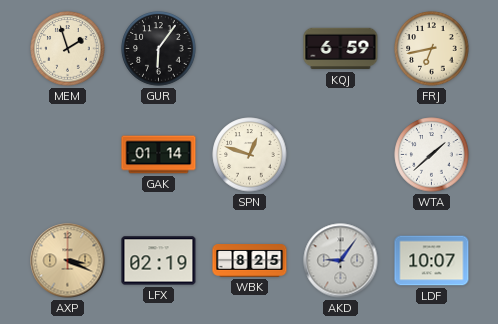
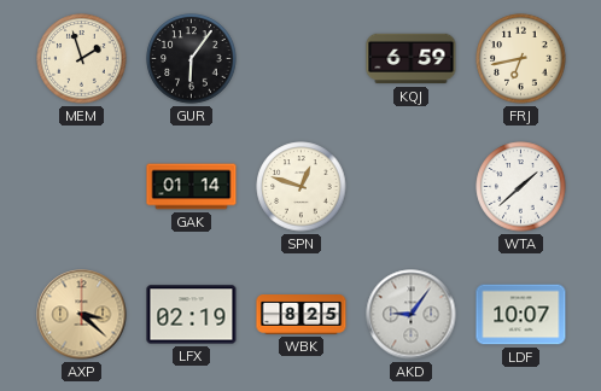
AXP: 3:19 -> 3:22 (82, 315)
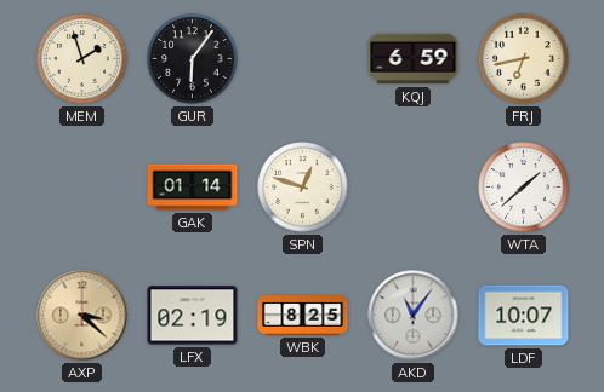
AKD: 9:06 -> 11:06 (414, 316)
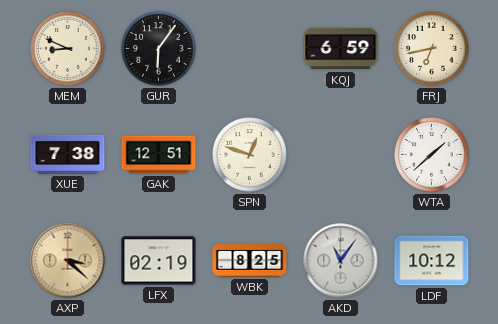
MEM: 1:57 -> 8:49 (68, 49)
XUE: none -> 7:38 (68, 154)
GAK: 01:14 -> 12:51 (159, 155)
LDF: 10:07 -> 10:12 (432, 261)
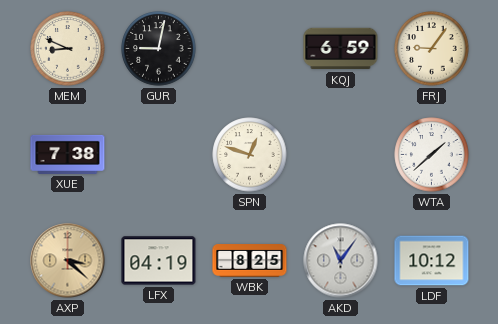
GUR: 6:06 -> 9:02 (159, 49)
FRJ: 6:43 -> 9:06 (432, 49)
GAK: 12:51 -> none (159, 155)
LFX: 02:19 -> 04:19 (159, 261)
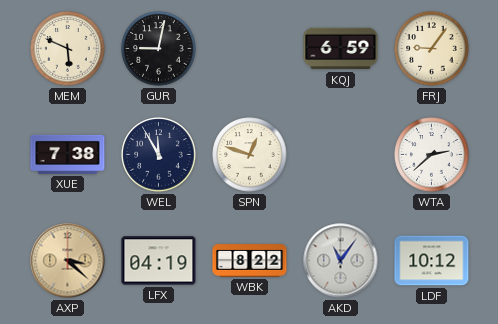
MEM: 8:49 -> 5:49 (68, 49)
WEL: none -> 11:55 (159, 155)
WTA: 1:38 -> 2:38 (432, 155)
WBK: 8:25 -> 8:22 (250, 261)
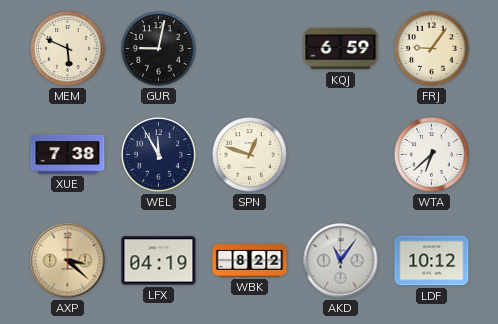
WTA: 2:38 -> 6:38 (432, 155)
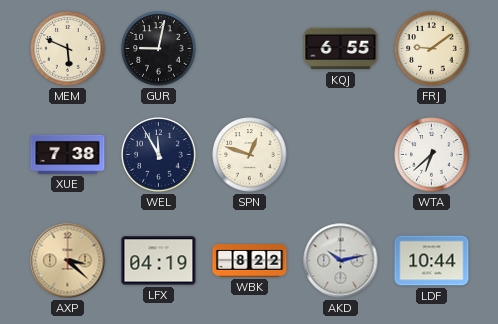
KQJ: 6:59 -> 6:55 (341, 49)
FRJ: 9:06 -> 9:09 (432, 49)
AKD: 11:06 -> 10:13 (341, 261)
LDF: 10:12 -> 10:44 (432, 261)
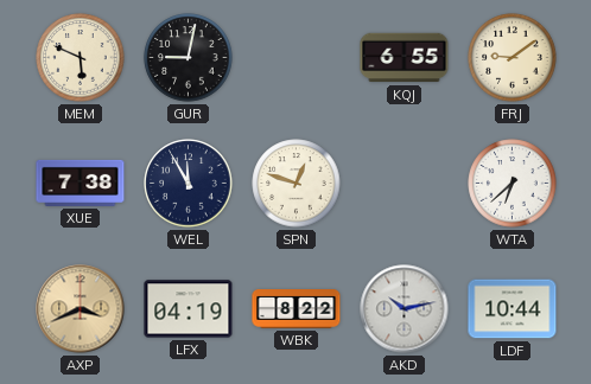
AXP: 3:22 -> 3:41 (81, 309)
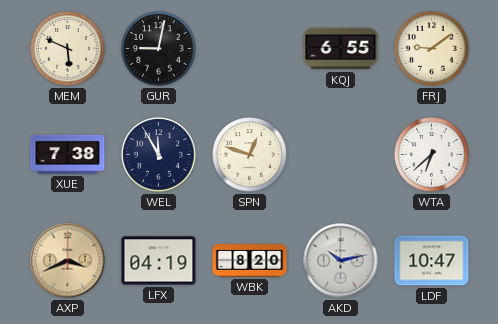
WBK: 8:22 -> 8:20 (250, 261)
LDF: 10:44 -> 10:47 (432, 261)
